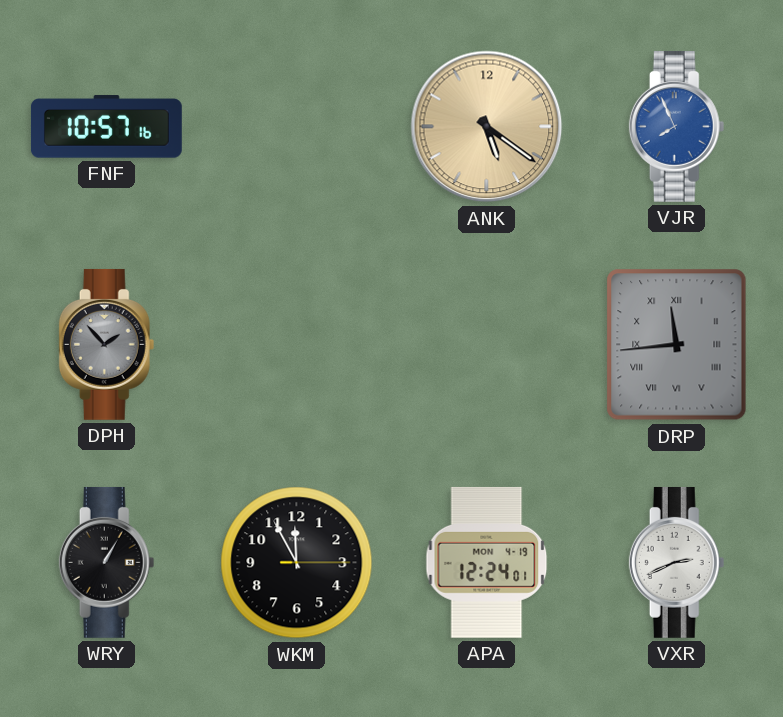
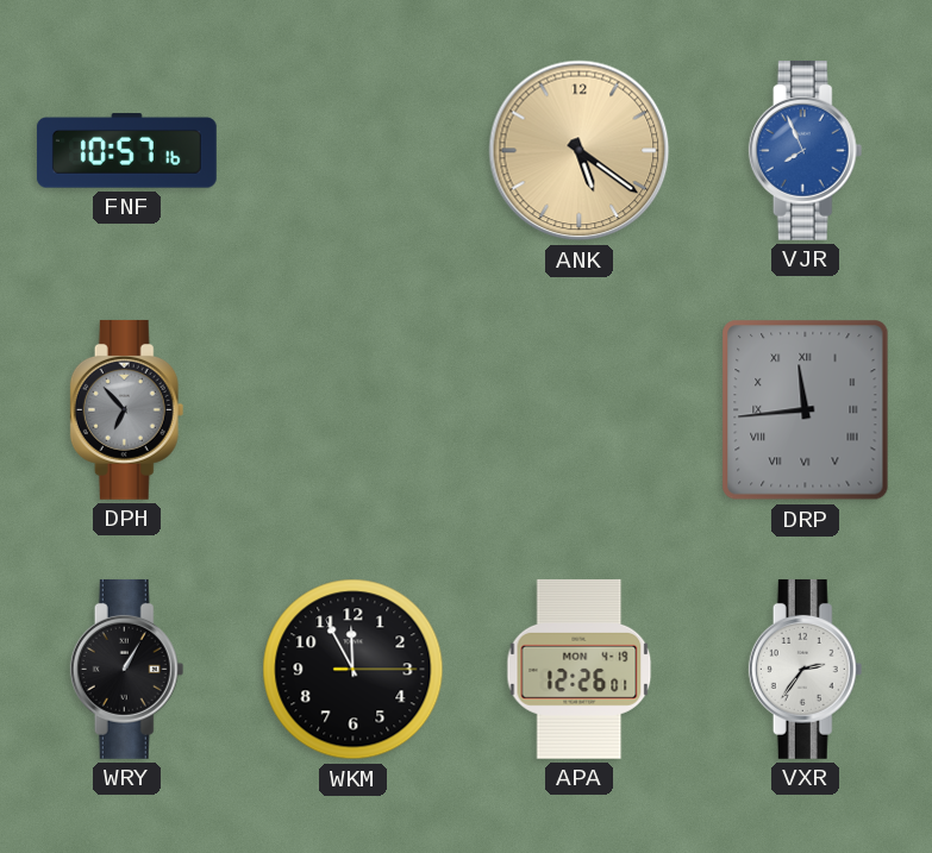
DPH: 1:53 -> 6:53 (127, 409)
APA: 12:24 -> 12:26 (580, 669)
VXR: 2:41 -> 2:36 (806, 669)
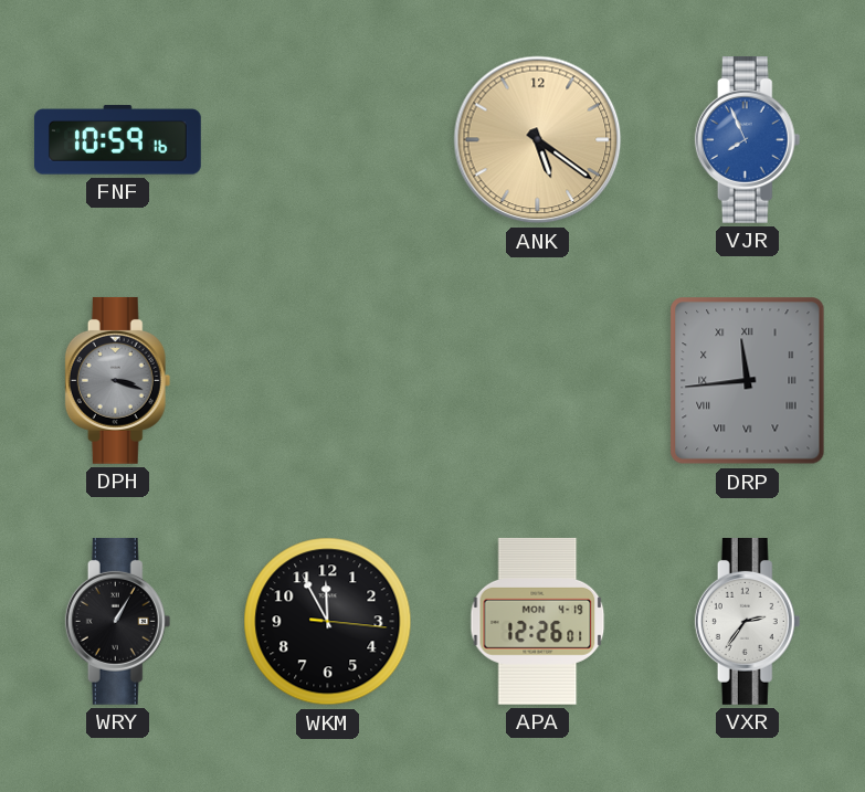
FNF: 10:57 -> 10:59 (117, 140)
DPH: 6:53 -> 3:18 (118, 380)
WKM: 11:55:15 -> 11:55:16 (328, 622)
